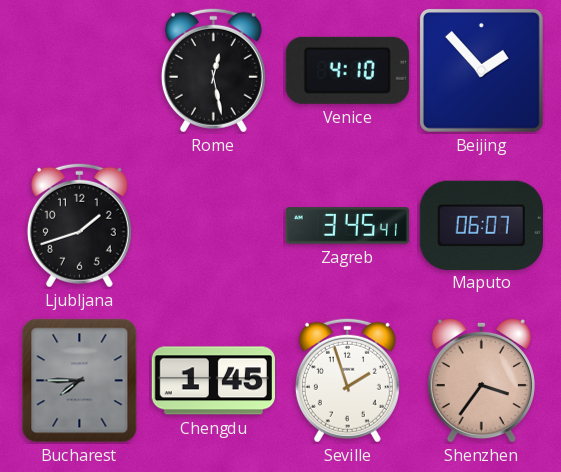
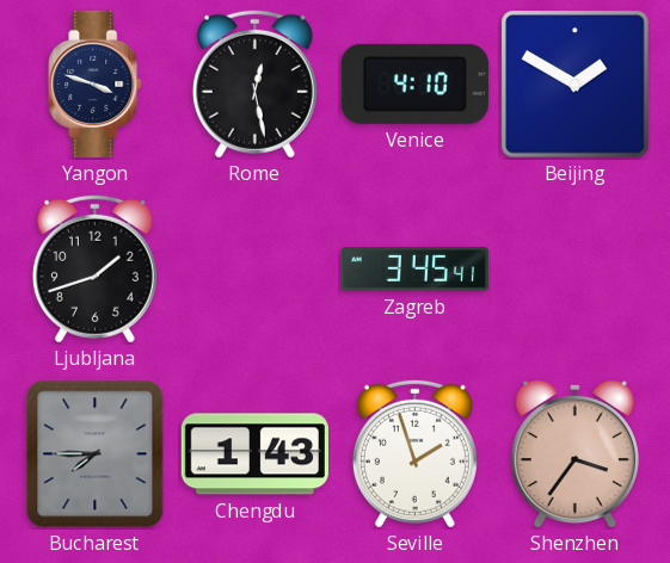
Yangon: none -> 3:48 (96, 83)
Beijing: 1:53 -> 1:50 (574, 83)
Maputo: 06:07 -> none (481, 225)
Chengdu: 1:45 -> 1:43 (254, 454)
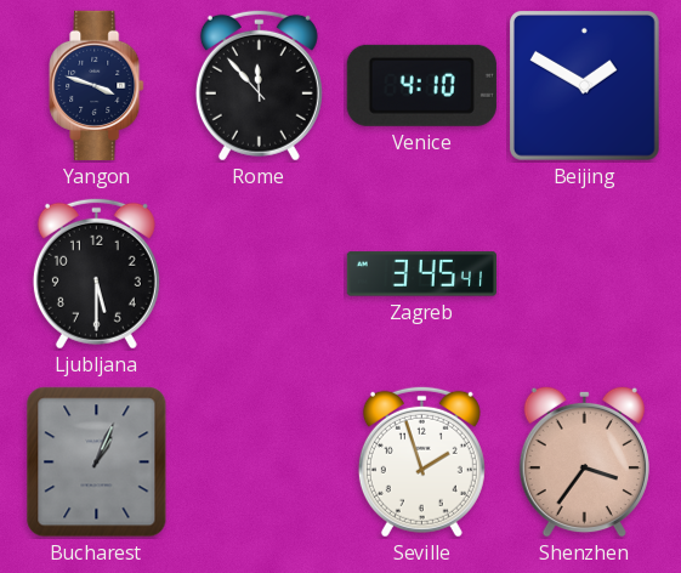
Rome: 12:28 -> 11:53 (259, 85)
Ljubljana: 1:42 -> 5:30 (96, 273)
Bucharest: 7:45 -> 1:04 (97, 463)
Chengdu: 1:43 -> none (254, 454)
